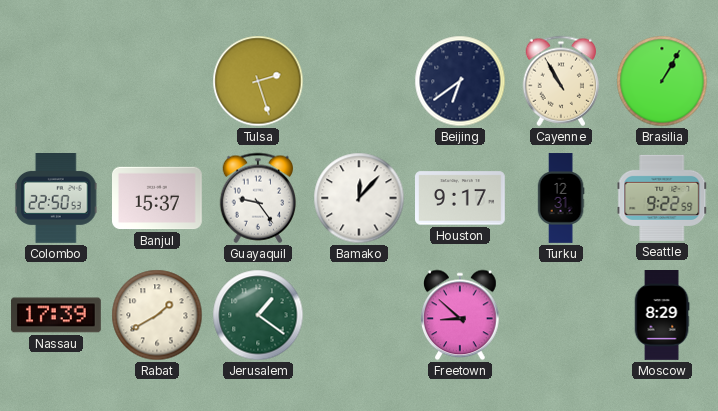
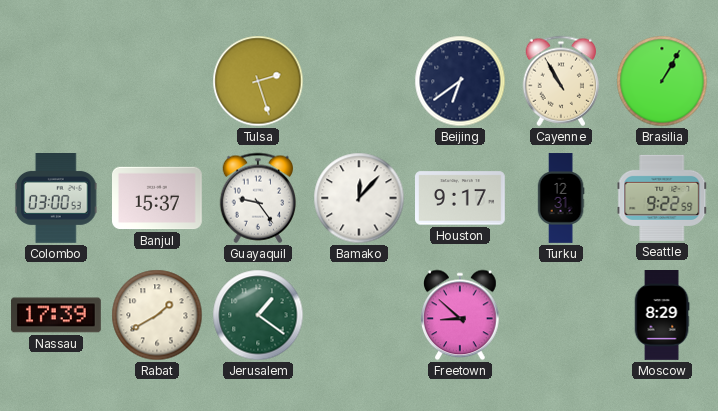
Colombo: 22:50 -> 03:00 (56, 199)
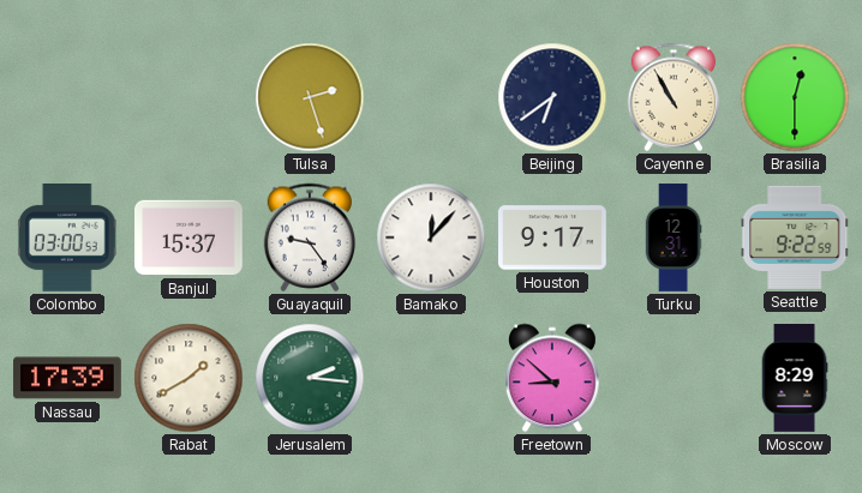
Brasilia: 1:05 -> 12:30 (795, 97)
Jerusalem: 1:21 -> 2:16 (310, 378)
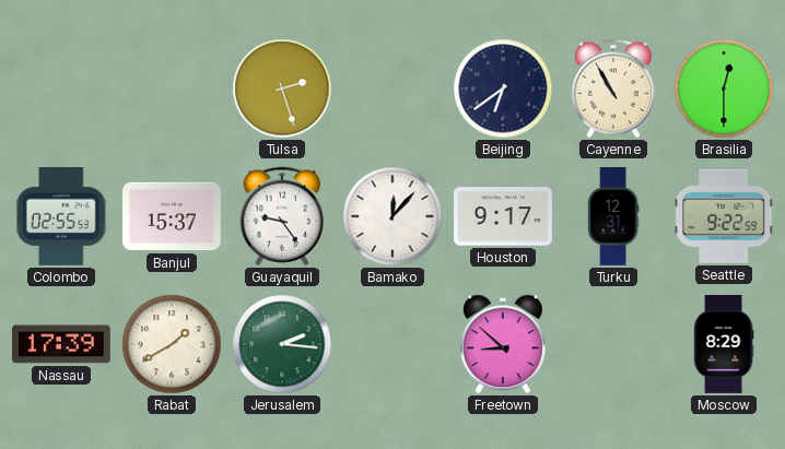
Colombo: 03:00 -> 02:55 (61, 217)
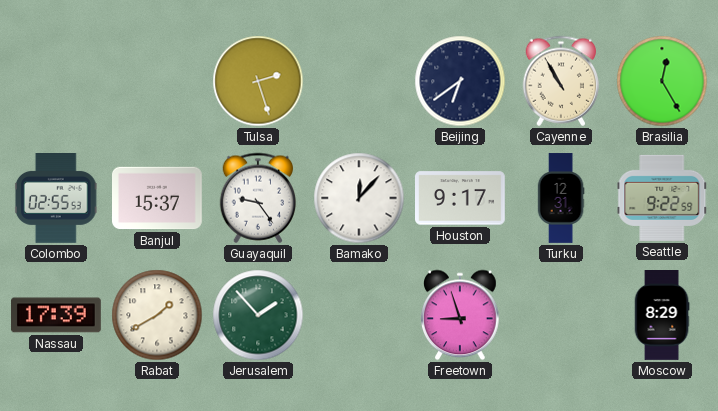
Brasilia: 12:30 -> 12:25 (662, 81)
Jerusalem: 2:16 -> 1:53 (258, 315)
Freetown: 8:52 -> 8:57 (461, 315)
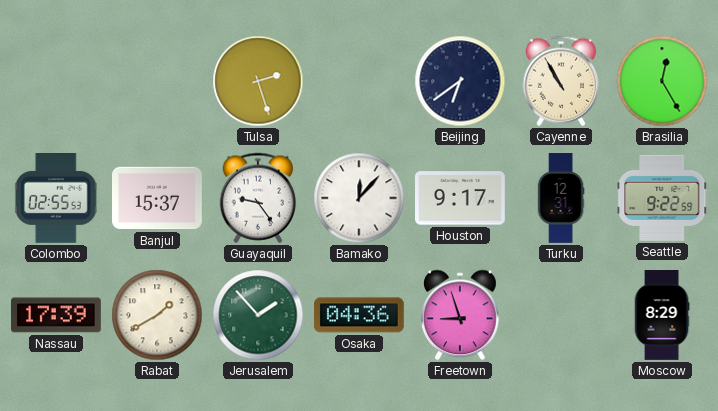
Osaka: none -> 04:36 (359, 315)
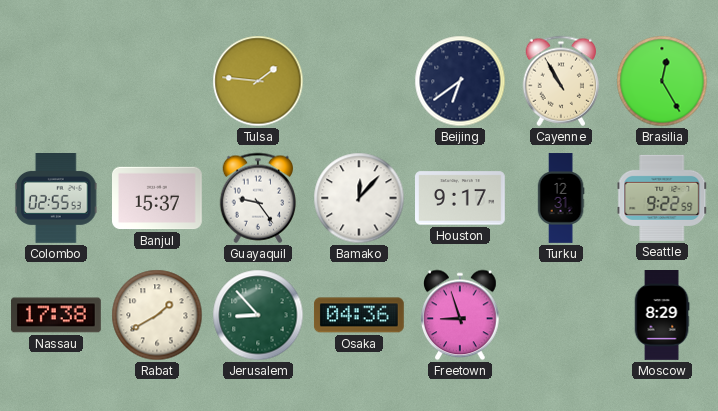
Tulsa: 2:27 -> 1:46 (258, 81)
Nassau: 17:39 -> 17:38 (57, 315)
Jerusalem: 1:53 -> 8:53 (258, 315)
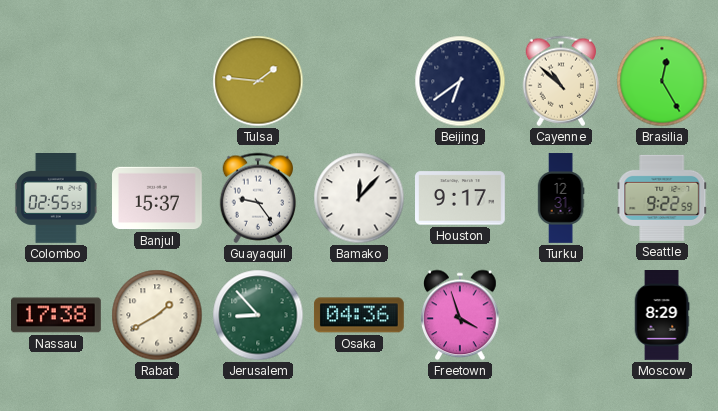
Cayenne: 10:55 -> 10:52 (561, 81)
Freetown: 8:57 -> 3:57 (461, 315)
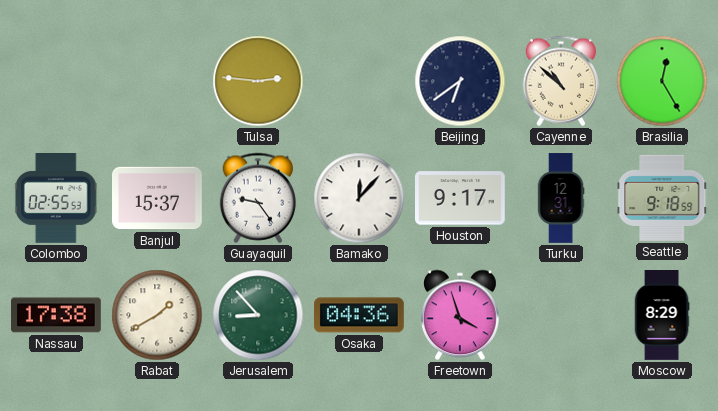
Tulsa: 1:46 -> 2:46 (258, 81)
Seattle: 9:22 -> 9:18 (662, 198)
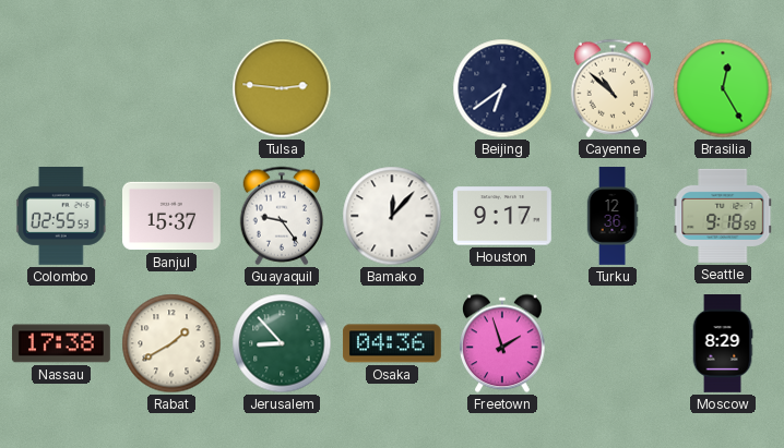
Turku: 12:31 -> 12:36 (613, 216)
Freetown: 3:57 -> 1:57 (503, 343)
